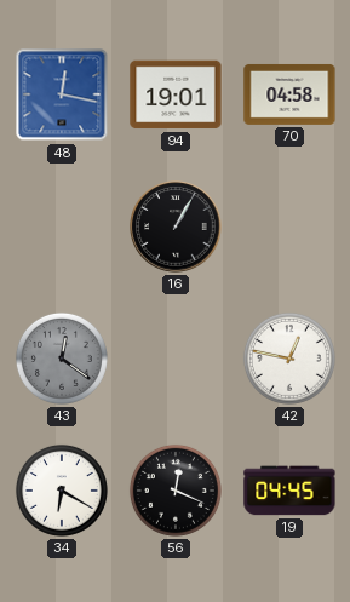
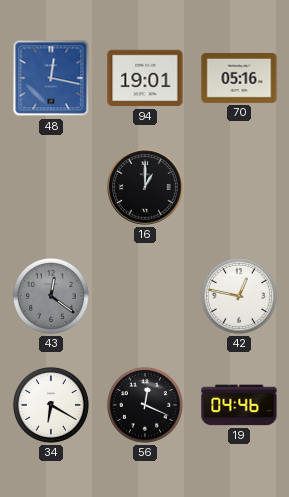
70: 04:58 -> 05:16 (239, 78)
16: 1:05 -> 1:00 (145, 187)
19: 04:45 -> 04:46 (239, 405)
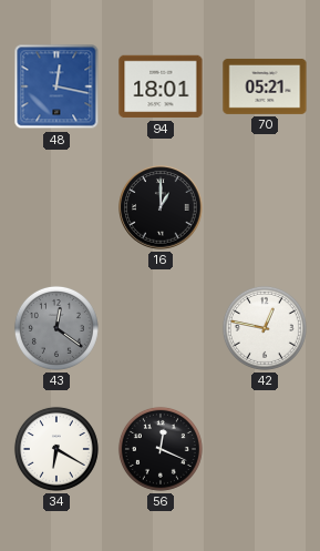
94: 19:01 -> 18:01 (161, 86)
70: 05:16 -> 05:21 (265, 86)
19: 04:46 -> none (239, 405)
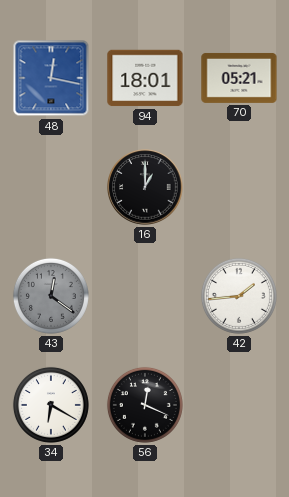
42: 12:47 -> 1:44 (239, 296)
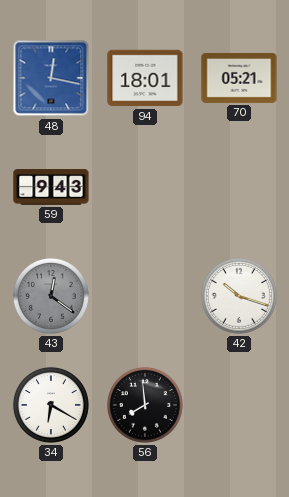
59: none -> 9:43 (51, 187)
16: 1:00 -> none (145, 187)
42: 1:44 -> 10:18 (239, 296)
56: 12:19 -> 7:59 (145, 405)
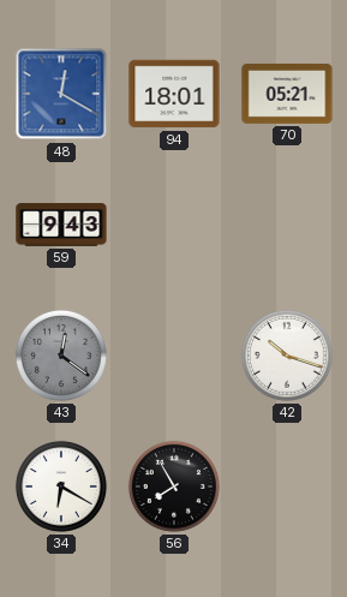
48: 12:17 -> 12:20 (61, 94)
56: 7:59 -> 7:55 (174, 486)
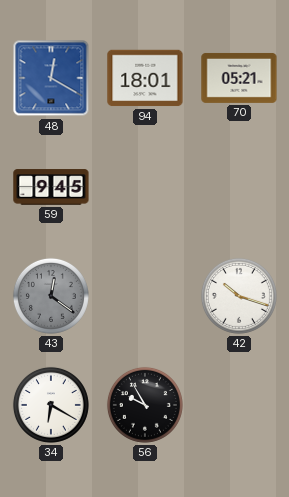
59: 9:43 -> 9:45 (51, 187)
56: 7:55 -> 9:55 (145, 405)
